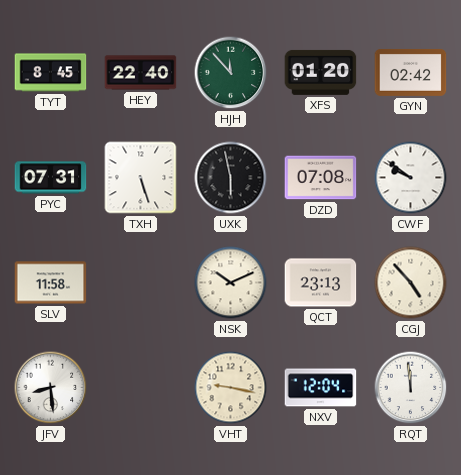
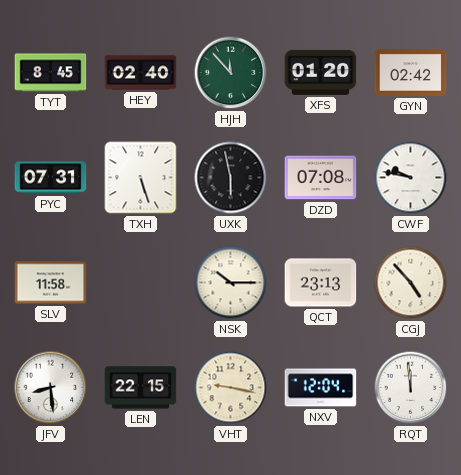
HEY: 22:40 -> 02:40 (141, 73)
CWF: 9:51 -> 9:47 (411, 178)
NSK: 10:11 -> 10:15 (231, 283)
LEN: none -> 22:15 (141, 388)
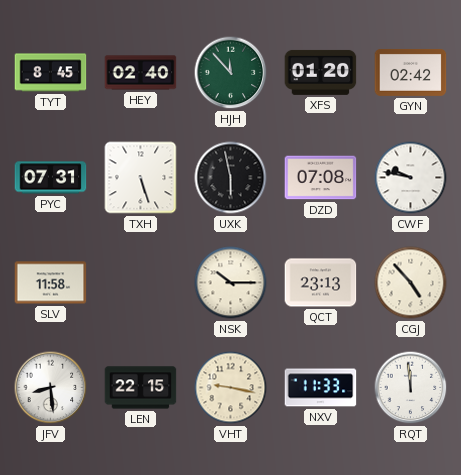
NXV: 12:04 -> 11:33 (321, 388)
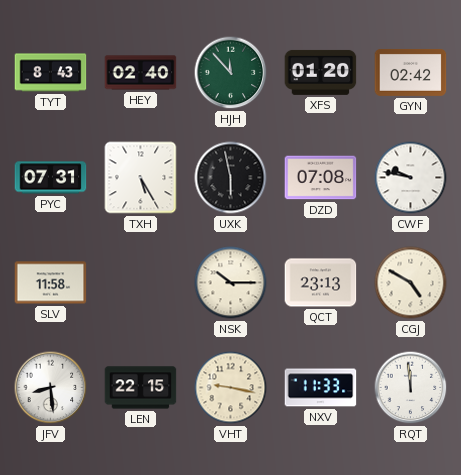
TYT: 8:45 -> 8:43 (51, 73)
TXH: 5:27 -> 5:25 (141, 178)
CGJ: 4:53 -> 4:50 (411, 283)
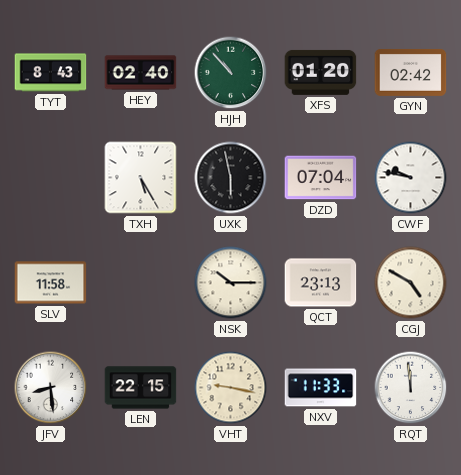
HJH: 11:53 -> 10:53 (231, 73)
PYC: 07:31 -> none (51, 178)
DZD: 07:08 -> 07:04 (321, 178)
